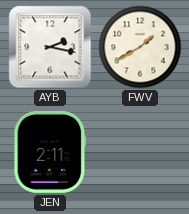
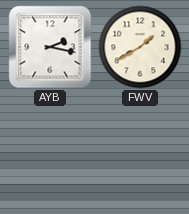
JEN: 2:11 -> none (50, 152)
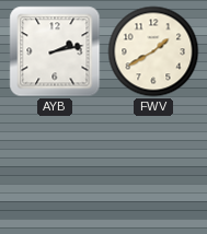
AYB: 2:17 -> 2:13 (55, 51)
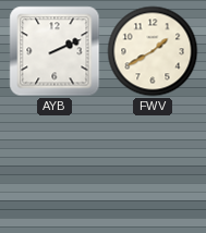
AYB: 2:13 -> 2:11 (54, 51)
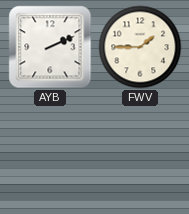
FWV: 1:40 -> 1:45 (140, 47)
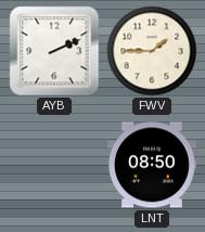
LNT: none -> 08:50 (152, 165)
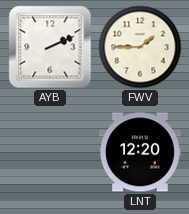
LNT: 08:50 -> 12:20 (140, 152)
